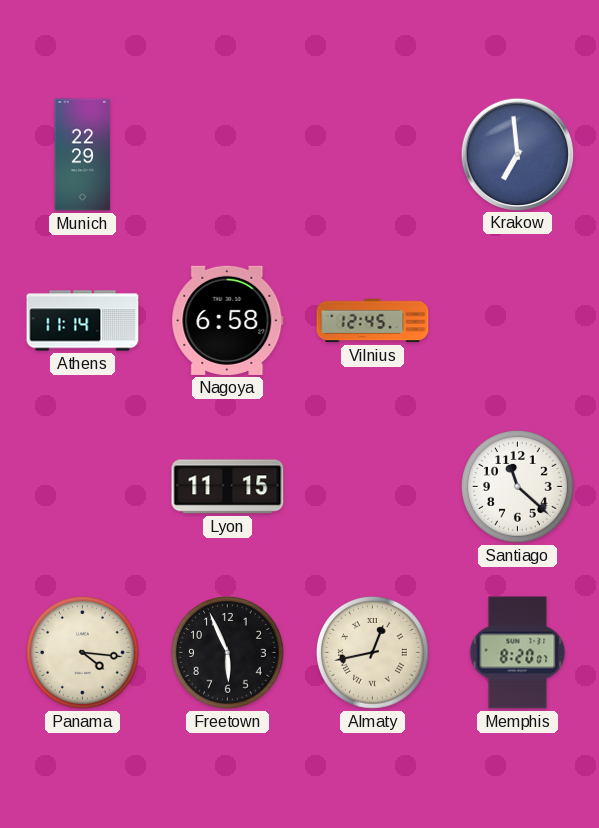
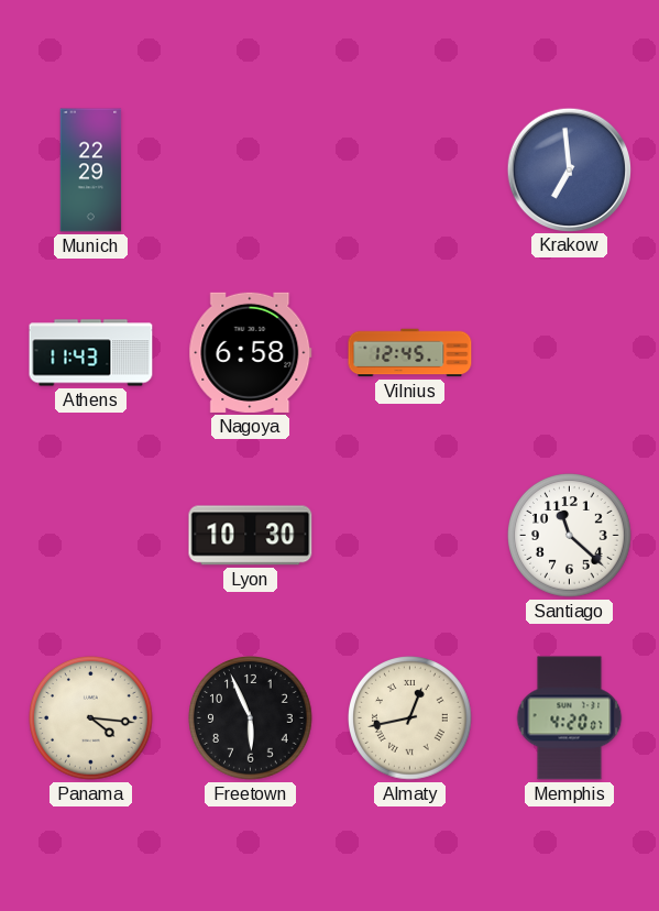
Athens: 11:14 -> 11:43 (91, 353)
Lyon: 11:15 -> 10:30 (251, 536)
Memphis: 8:20 -> 4:20 (570, 718)
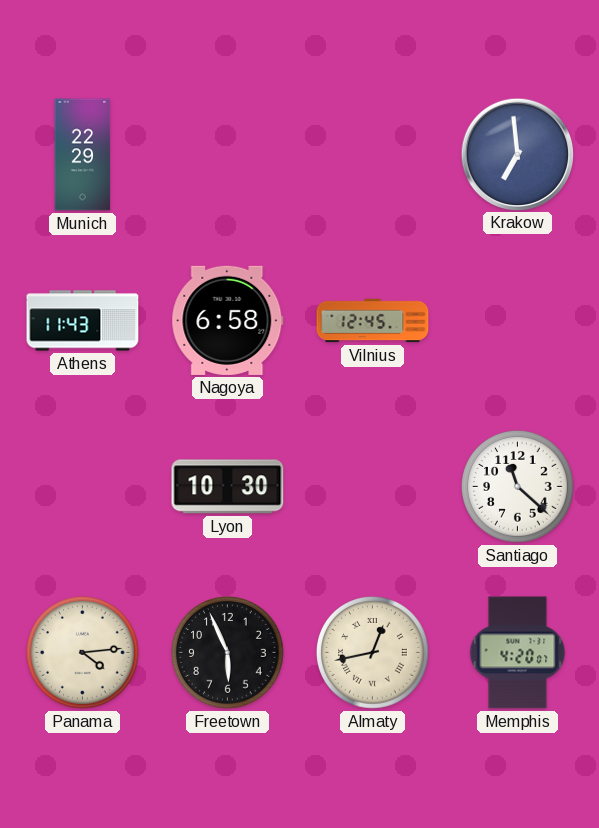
Panama: 4:16 -> 4:14 (83, 653)
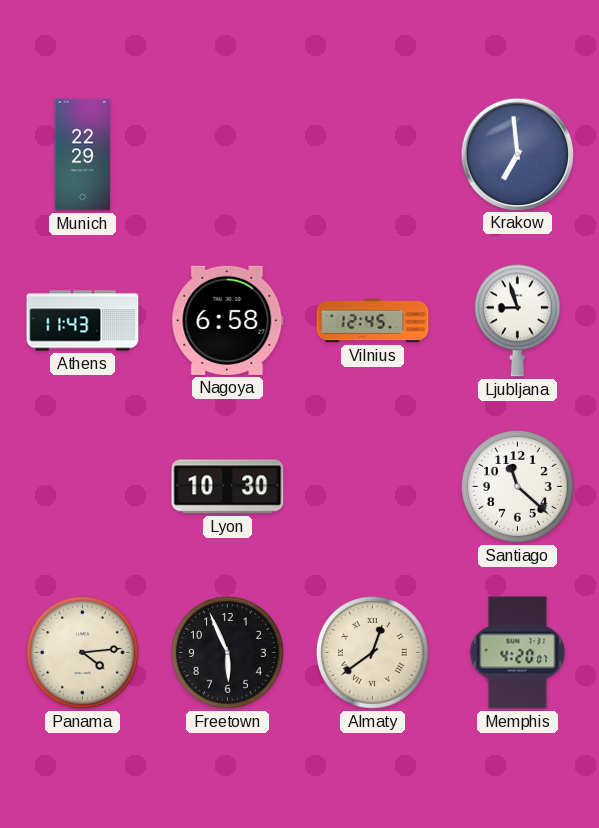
Ljubljana: none -> 8:57 (517, 320)
Almaty: 12:43 -> 12:39 (373, 653)
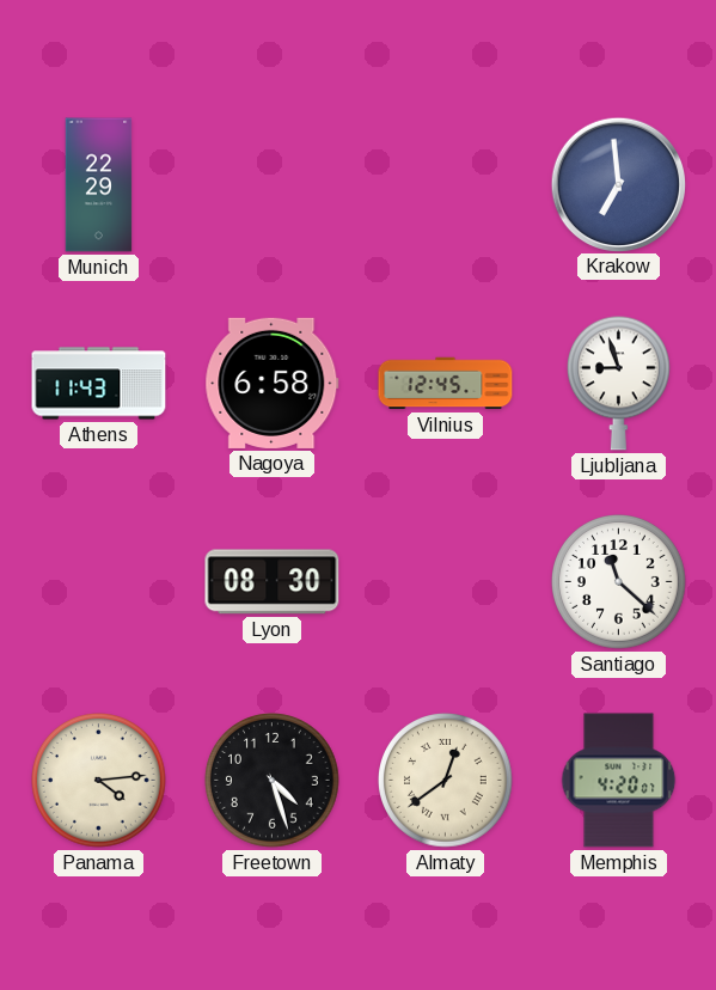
Lyon: 10:30 -> 08:30 (273, 582)
Freetown: 5:56 -> 4:27 (273, 781)
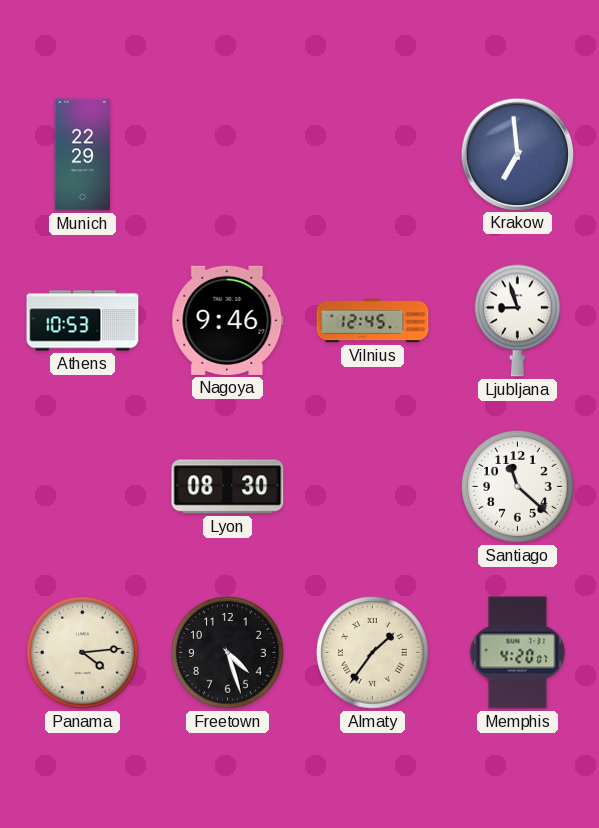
Athens: 11:43 -> 10:53 (83, 321)
Nagoya: 6:58 -> 9:46 (228, 320)
Almaty: 12:39 -> 1:36 (373, 653)
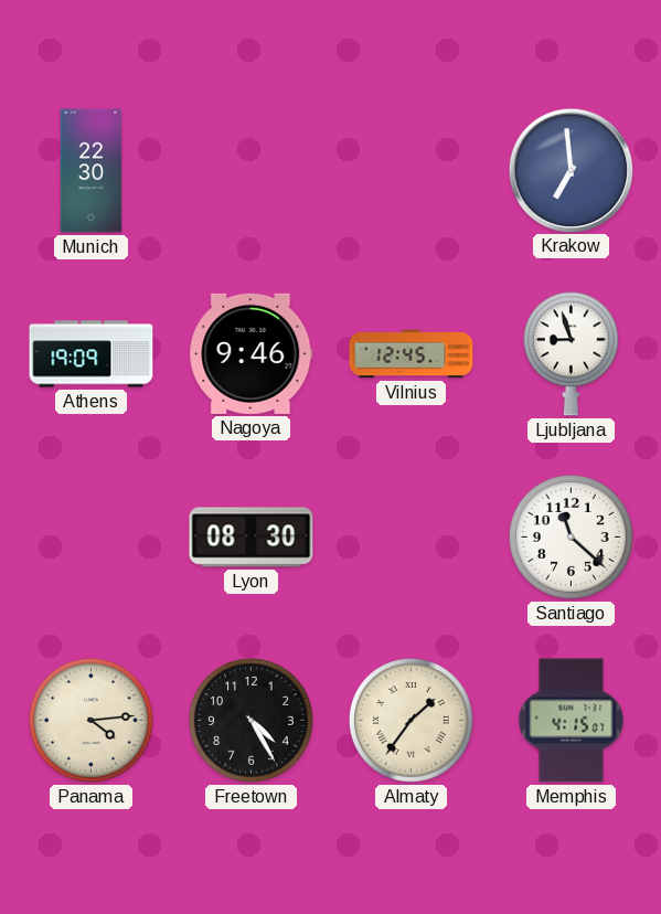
Munich: 22:29 -> 22:30 (92, 171)
Athens: 10:53 -> 19:09 (92, 354)
Freetown: 4:27 -> 4:25 (252, 721)
Memphis: 4:20 -> 4:15 (572, 721)
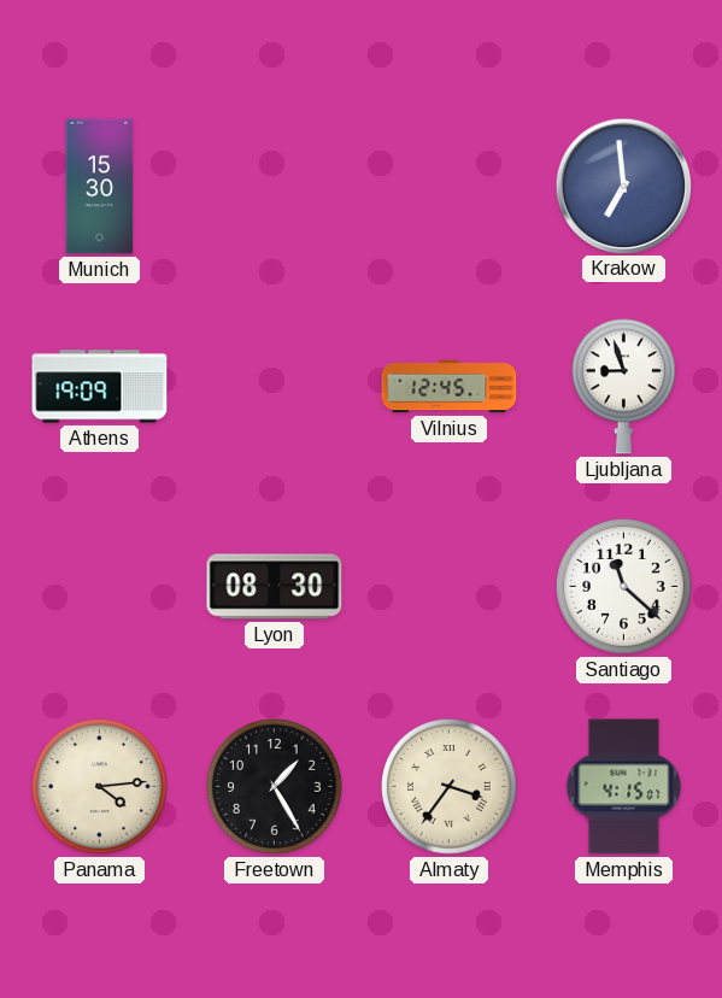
Munich: 22:30 -> 15:30 (100, 187)
Nagoya: 9:46 -> none (252, 353)
Freetown: 4:25 -> 1:25 (275, 787)
Almaty: 1:36 -> 3:36 (450, 787)
